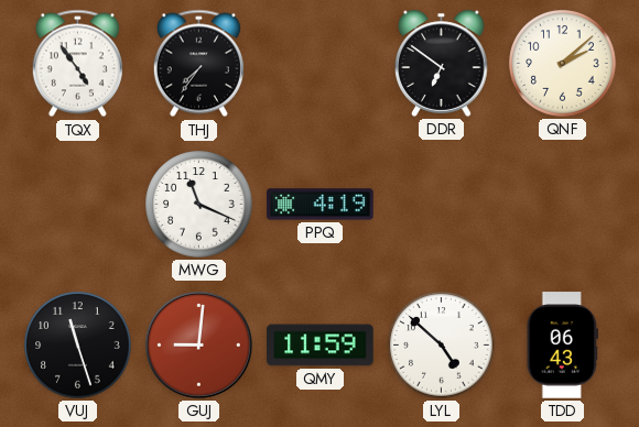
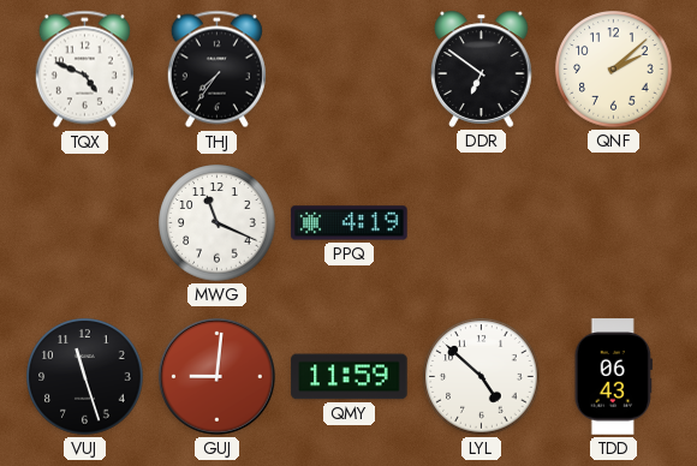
TQX: 4:54 -> 4:49 (84, 70)
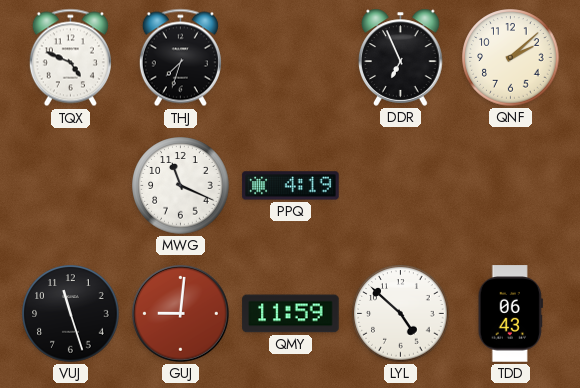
THJ: 7:36 -> 7:33 (180, 58)
DDR: 6:51 -> 6:56 (401, 57)
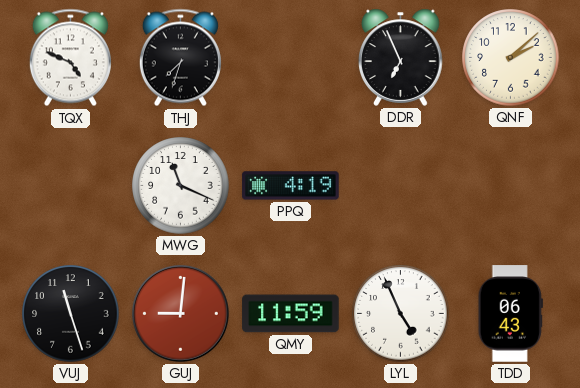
LYL: 4:52 -> 4:56 (401, 314)
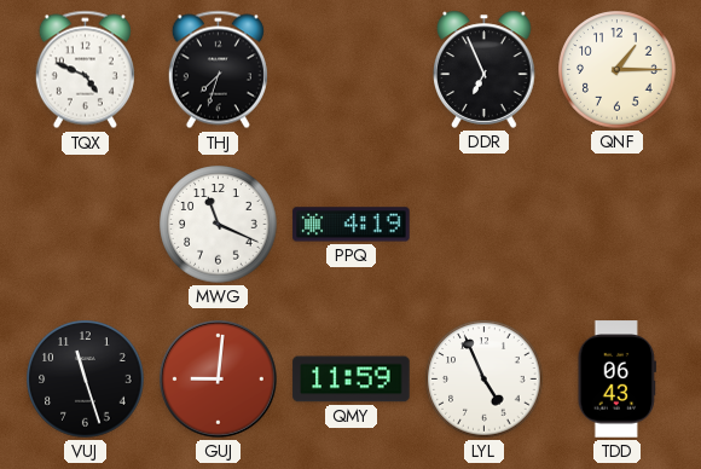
QNF: 2:08 -> 1:15 (618, 70)
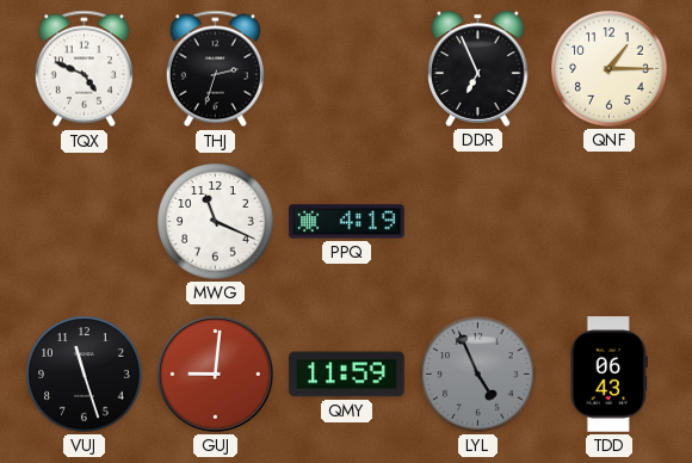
THJ: 7:33 -> 2:33 (215, 69)
LYL dial: white -> grey (478, 375)
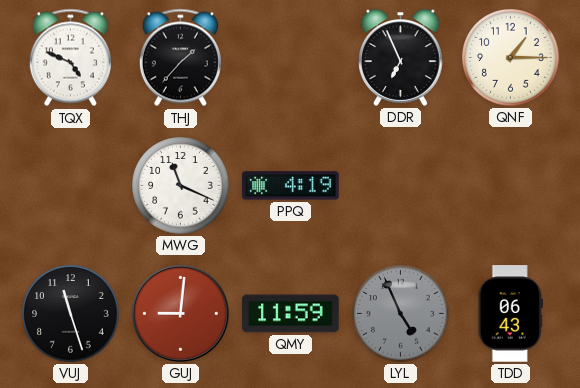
THJ: 2:33 -> 1:37 (180, 58)
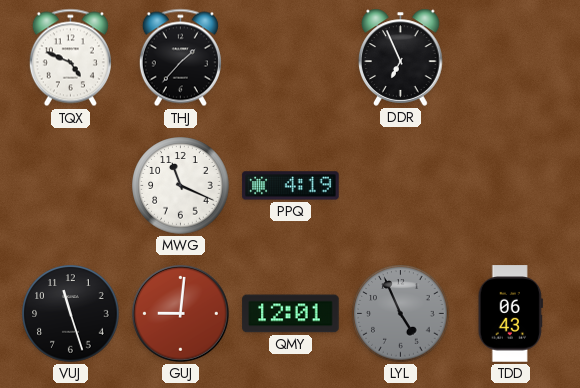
QNF: 1:15 -> none (511, 58)
QMY: 11:59 -> 12:01 (291, 314)
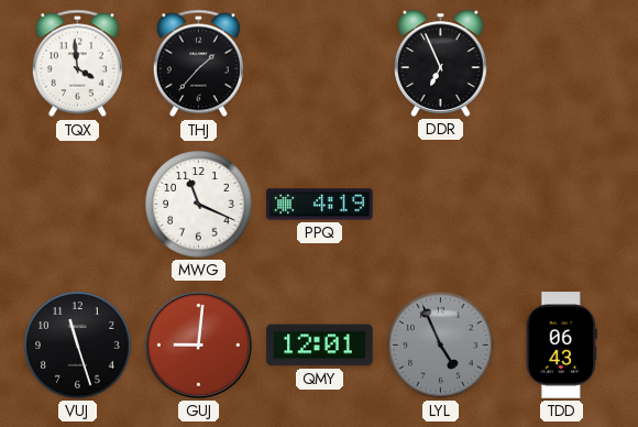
TQX: 4:49 -> 3:59 (77, 64)
